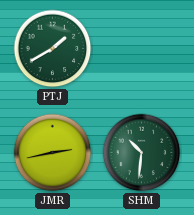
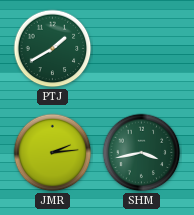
JMR: 2:43 -> 2:14 (53, 153)
SHM: 10:31 -> 3:43 (142, 153)
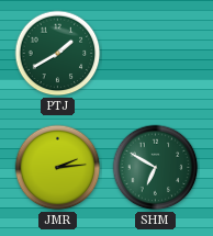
SHM: 3:43 -> 6:50 (156, 168)
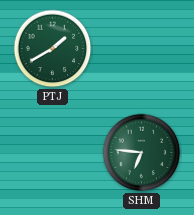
JMR: 2:14 -> none (58, 168)
SHM: 6:50 -> 6:46 (142, 153)
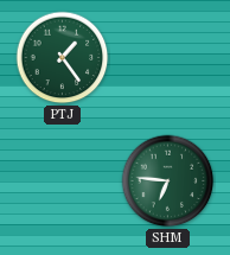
PTJ: 1:40 -> 1:24 (63, 58)
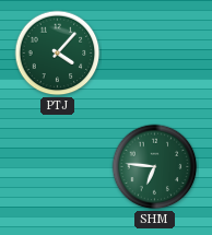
PTJ: 1:24 -> 4:07 (58, 54)
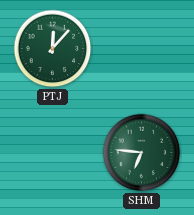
PTJ: 4:07 -> 12:07 (53, 49)
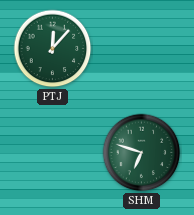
SHM: 6:46 -> 6:48 (142, 153)
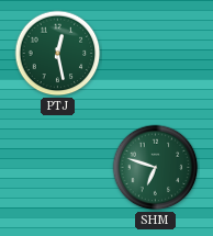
PTJ: 12:07 -> 12:28 (58, 54)
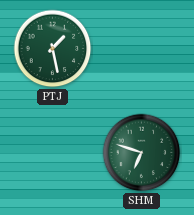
PTJ: 12:28 -> 1:28 (53, 49)
